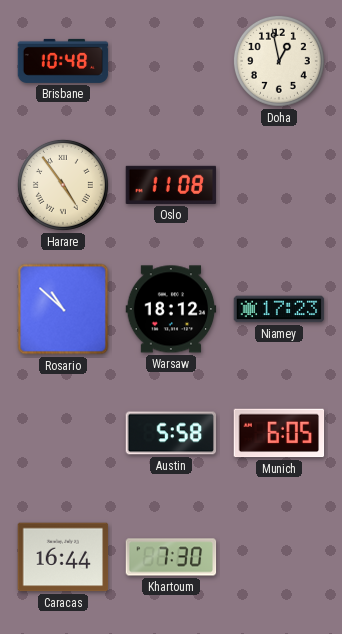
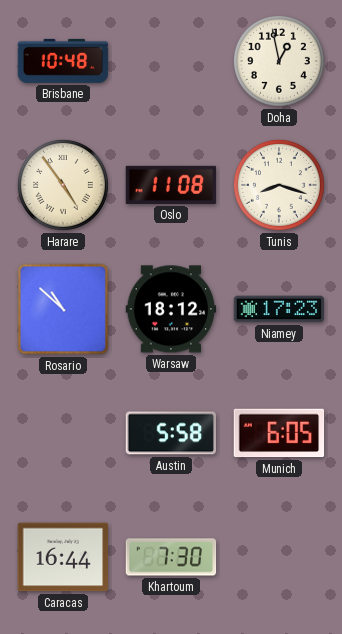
Tunis: none -> 8:18 (279, 185)
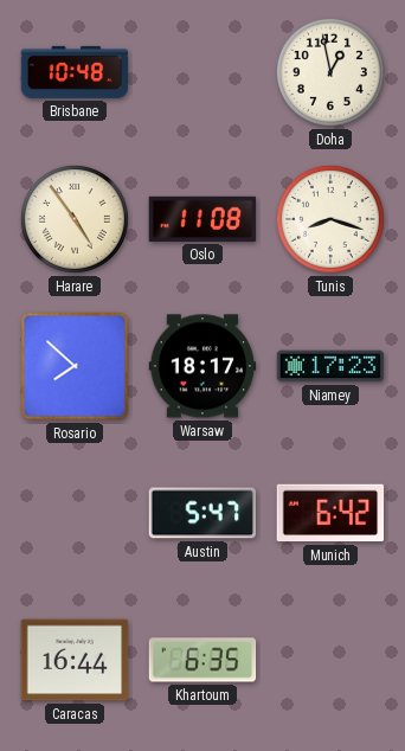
Rosario: 10:52 -> 7:52 (75, 366)
Warsaw: 18:12 -> 18:17 (202, 366)
Austin: 5:58 -> 5:47 (202, 513)
Munich: 6:05 -> 6:42 (330, 513)
Khartoum: 7:30 -> 6:35 (202, 660)
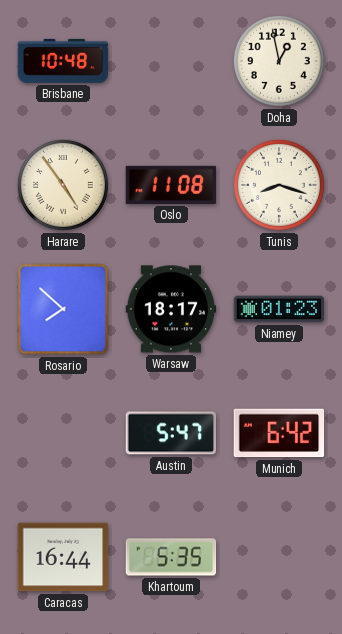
Niamey: 17:23 -> 01:23 (279, 309)
Khartoum: 6:35 -> 5:35 (171, 557)
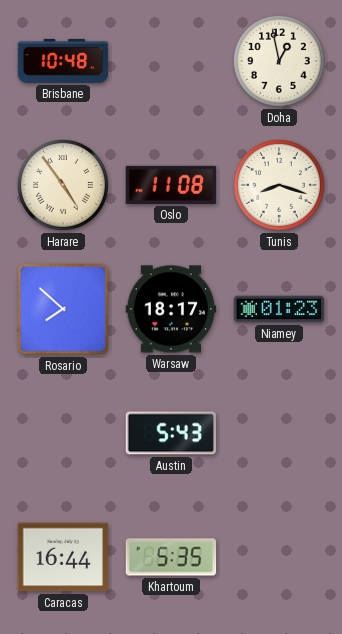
Austin: 5:47 -> 5:43 (171, 433)
Munich: 6:42 -> none (279, 433)
